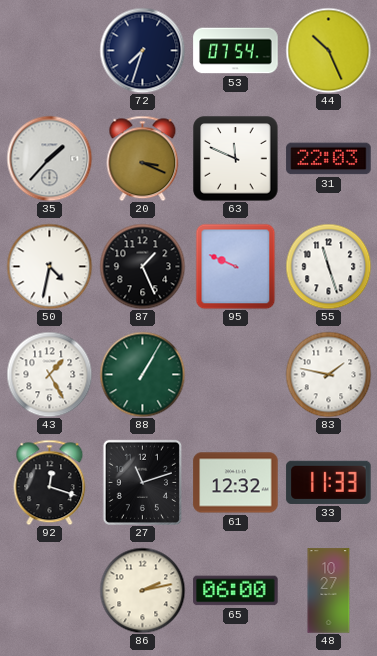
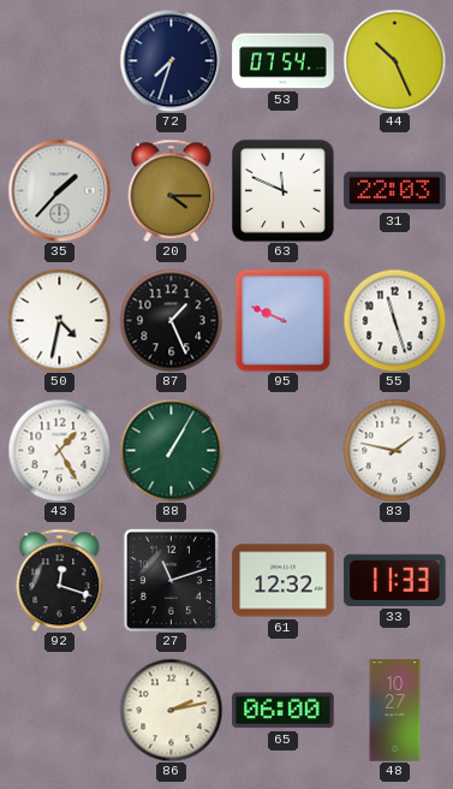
20: 3:19 -> 4:15 (172, 190)
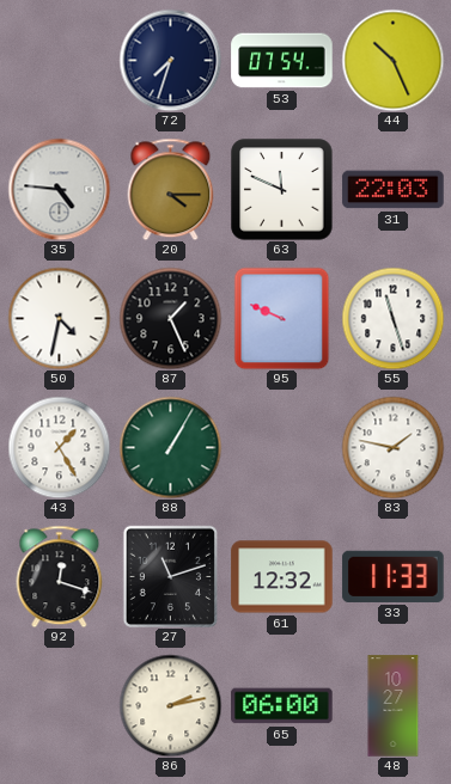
35: 1:37 -> 4:46 (59, 189)
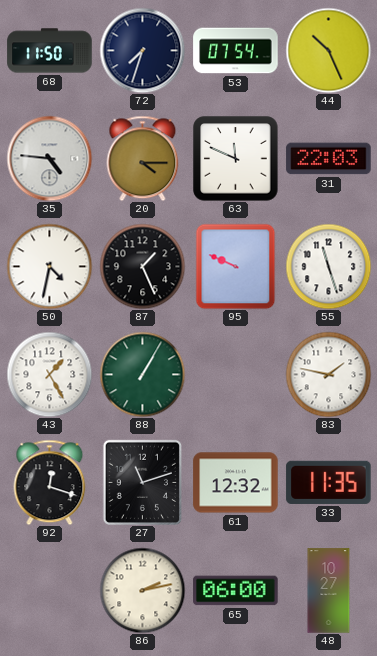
68: none -> 11:50 (50, 51)
33: 11:33 -> 11:35 (329, 482)
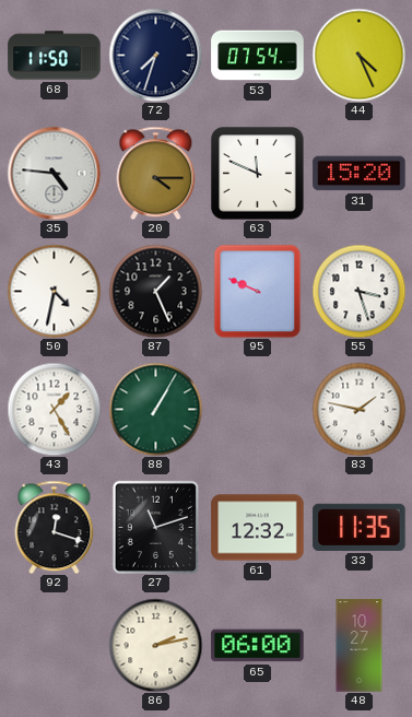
44: 10:26 -> 4:26 (358, 55)
31: 22:03 -> 15:20 (360, 174)
55: 11:27 -> 3:27 (358, 291)
